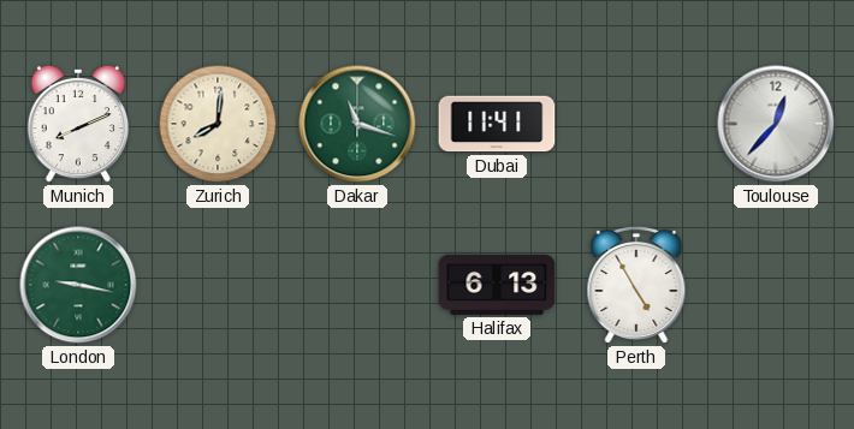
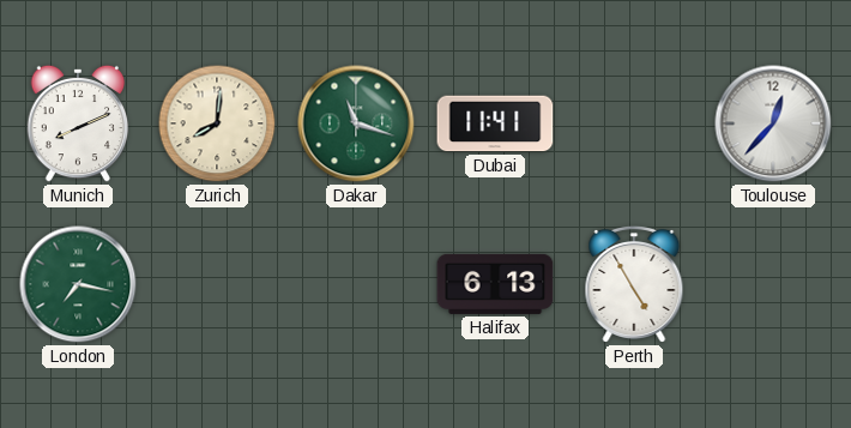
London: 9:17 -> 7:17 (78, 284)
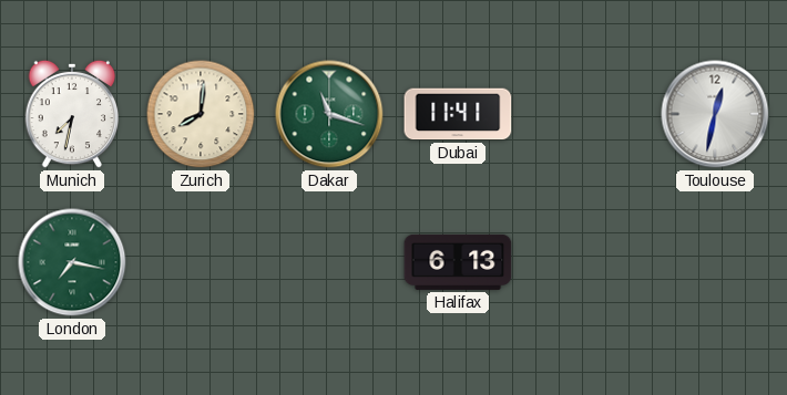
Munich: 8:11 -> 7:32 (72, 114)
Toulouse: 12:37 -> 12:32 (715, 114)
Perth: 4:55 -> none (634, 284)
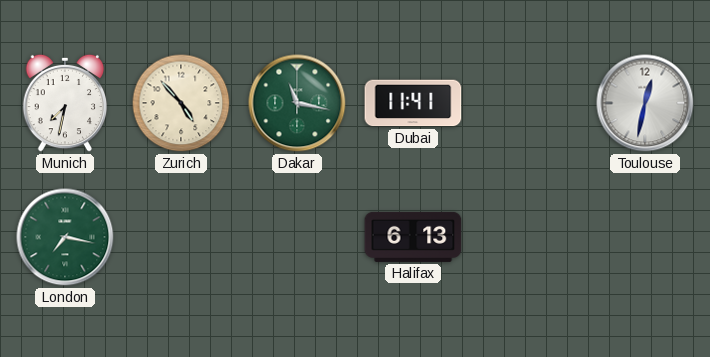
Zurich: 8:01 -> 4:53 (181, 103)
Dakar: 11:18 -> 11:17 (297, 103)
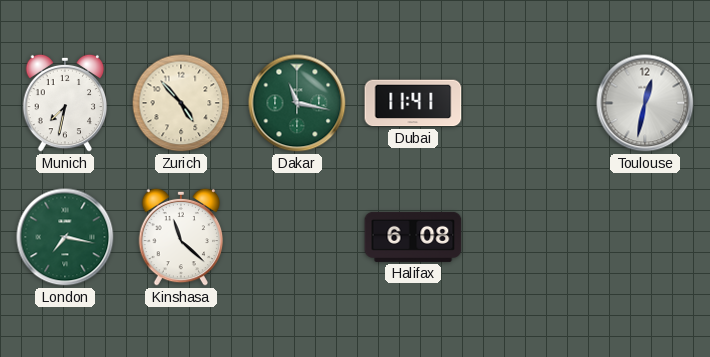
Kinshasa: none -> 11:22 (181, 237)
Halifax: 6:13 -> 6:08 (413, 237)
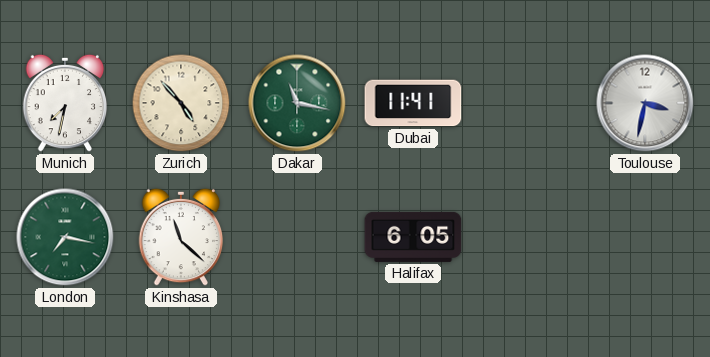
Toulouse: 12:32 -> 3:32 (645, 103)
Halifax: 6:08 -> 6:05 (413, 237)
